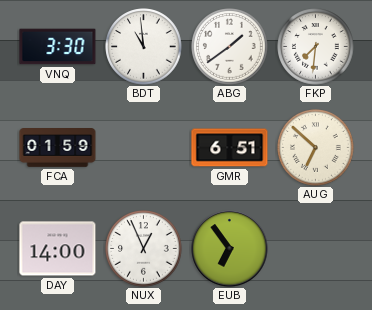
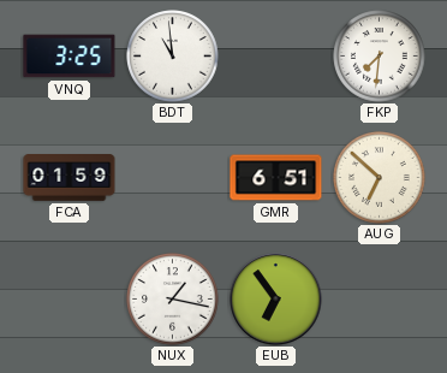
VNQ: 3:30 -> 3:25 (70, 57)
ABG: 1:39 -> none (230, 47)
DAY: 14:00 -> none (58, 249)
NUX: 12:56 -> 1:17 (173, 300)
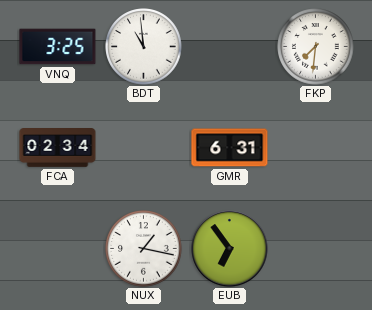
FCA: 01:59 -> 02:34 (58, 148)
GMR: 6:51 -> 6:31 (230, 148)
AUG: 6:52 -> none (380, 178)
